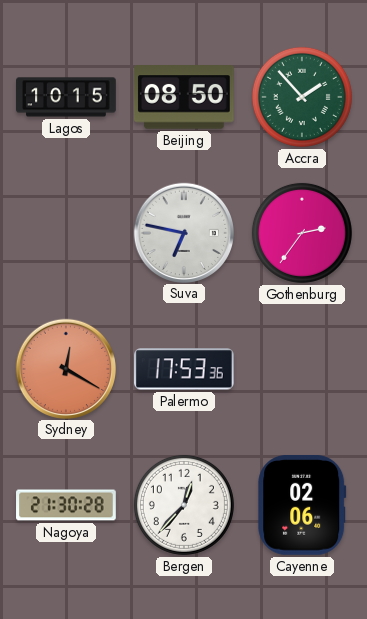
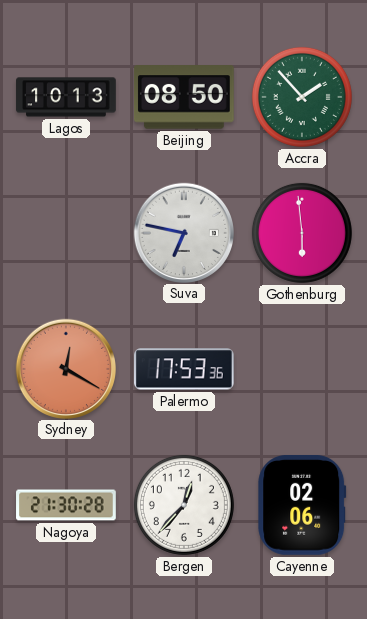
Lagos: 10:15 -> 10:13 (66, 97)
Gothenburg: 2:36 -> 5:59 (302, 233)
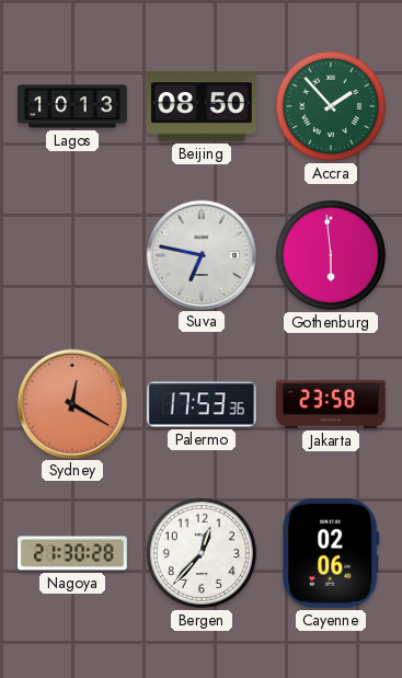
Jakarta: none -> 23:58 (332, 404)
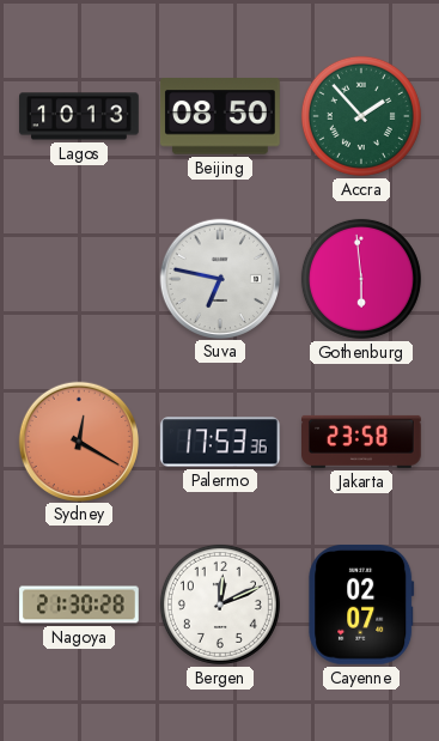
Bergen: 12:37 -> 12:11 (220, 605)
Cayenne: 02:06 -> 02:07 (361, 605)
